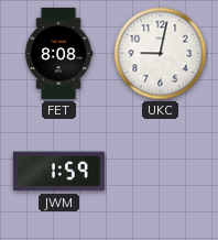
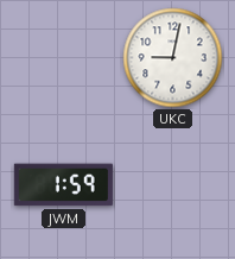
FET: 8:08 -> none (58, 53)
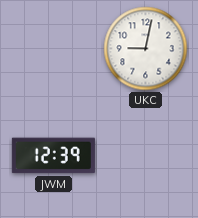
JWM: 1:59 -> 12:39 (53, 156)
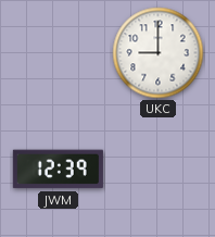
UKC: 9:02 -> 9:00 (159, 53)
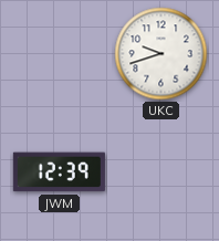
UKC: 9:00 -> 9:42 (161, 54)
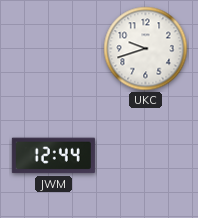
JWM: 12:39 -> 12:44 (53, 156)
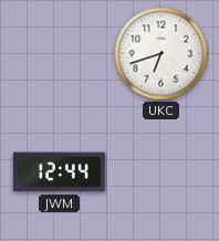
UKC: 9:42 -> 6:42 (161, 54)
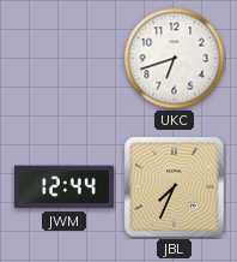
JBL: none -> 7:34 (175, 187)
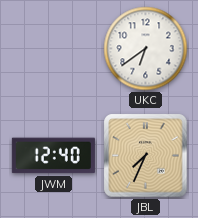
UKC: 6:42 -> 6:39 (146, 49)
JWM: 12:44 -> 12:40 (53, 156)
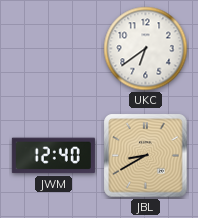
JBL: 7:34 -> 8:40 (146, 156)
